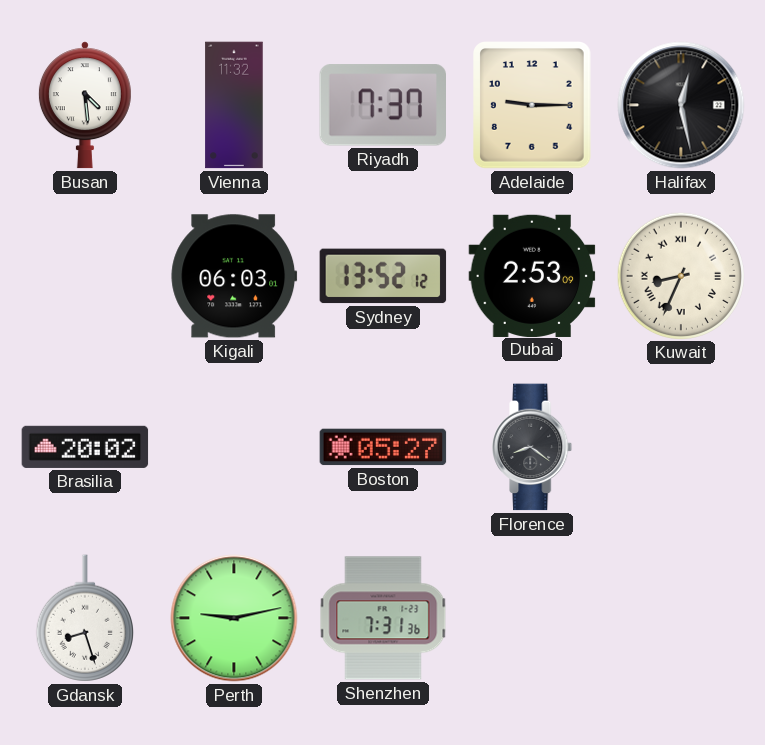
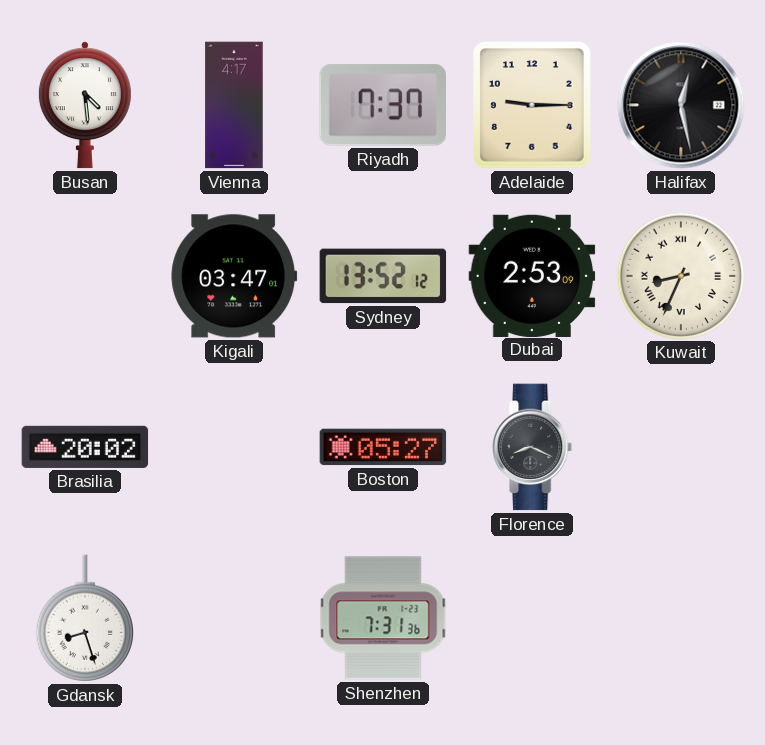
Vienna: 11:32 -> 4:17 (234, 105)
Kigali: 06:03 -> 03:47 (234, 276)
Florence: 8:21 -> 8:19 (533, 447)
Perth: 9:13 -> none (234, 618)
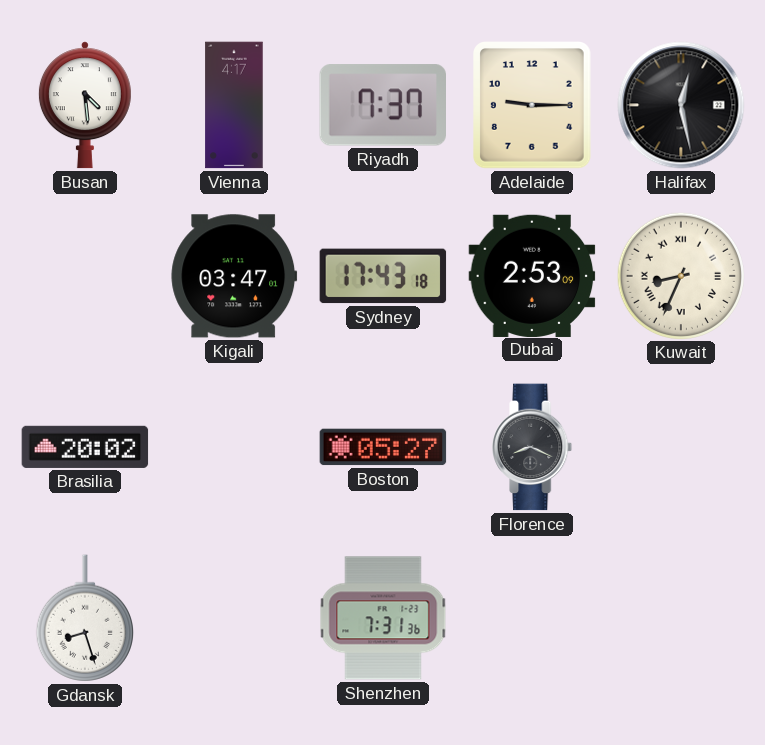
Sydney: 13:52 -> 17:43 (383, 276)
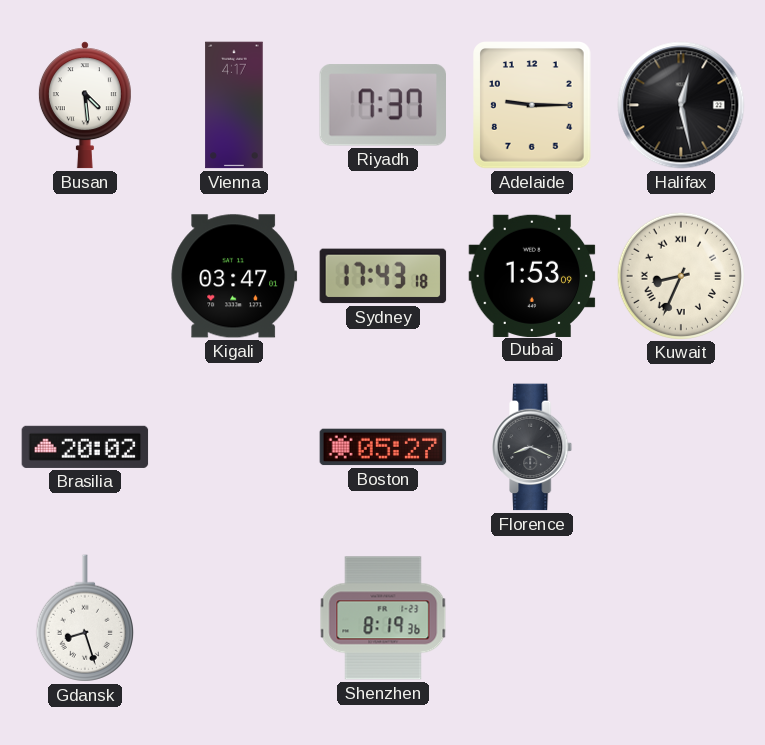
Dubai: 2:53 -> 1:53 (532, 275)
Shenzhen: 7:31 -> 8:19 (383, 618)
